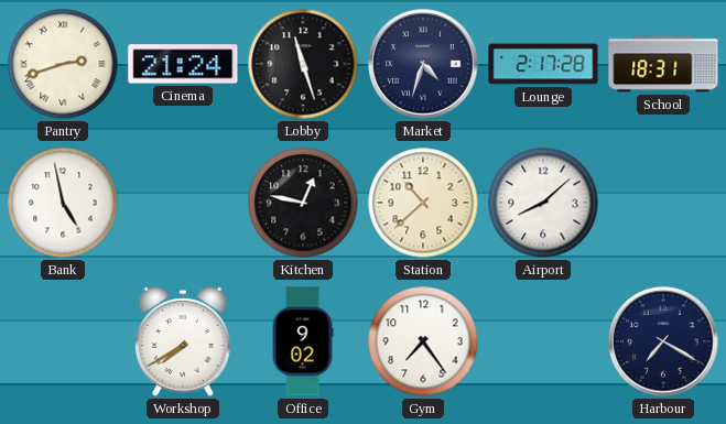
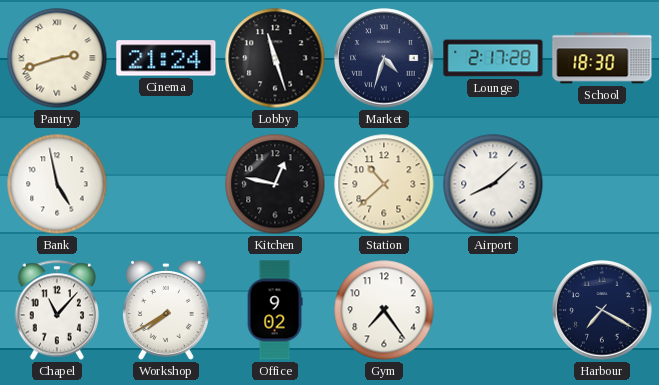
School: 18:31 -> 18:30 (602, 58)
Chapel: none -> 11:07 (56, 310)
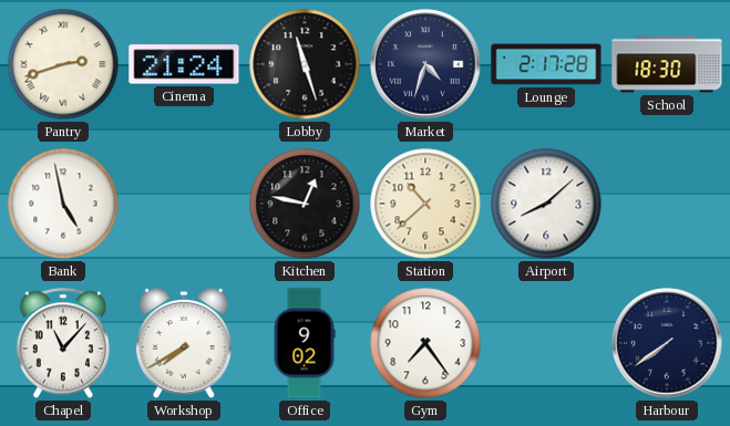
Harbour: 7:20 -> 7:39 (667, 343)
